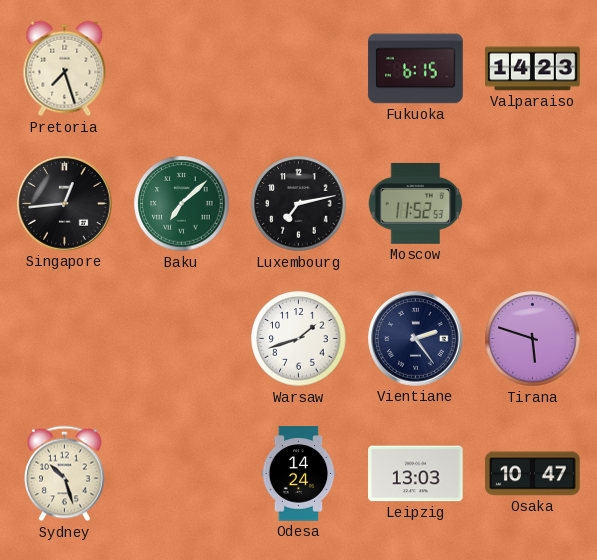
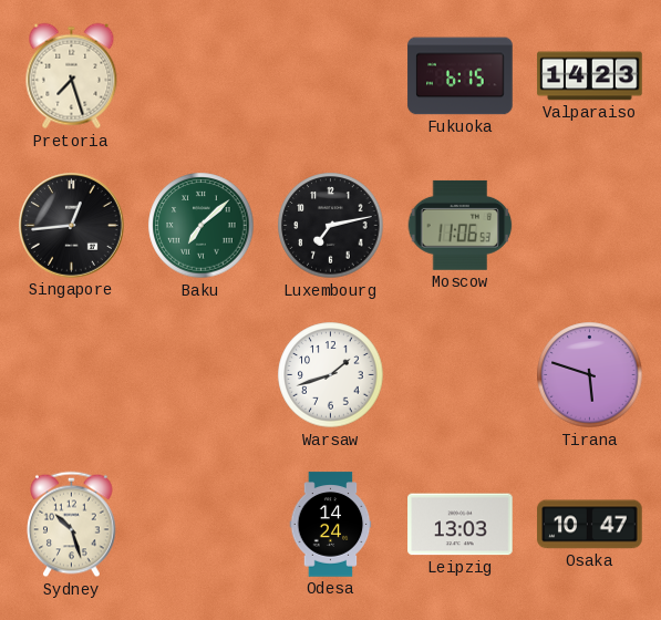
Moscow: 11:52 -> 11:06 (461, 225)
Vientiane: 2:24 -> none (416, 339)
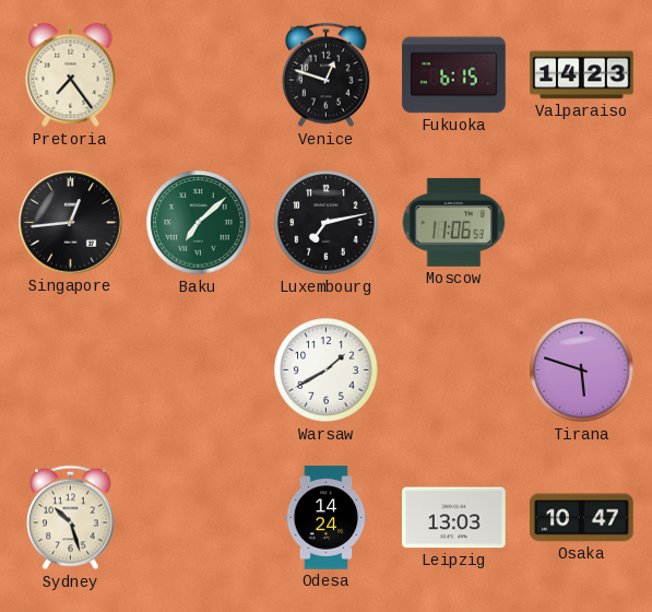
Pretoria: 7:27 -> 7:24 (71, 75)
Venice: none -> 12:48 (327, 75)
Warsaw: 1:42 -> 1:40 (327, 370)
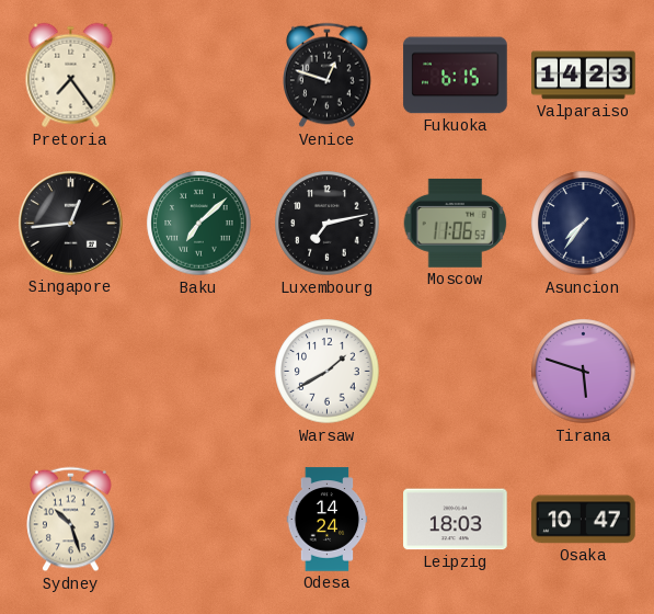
Asuncion: none -> 7:36 (584, 224)
Leipzig: 13:03 -> 18:03 (456, 520)
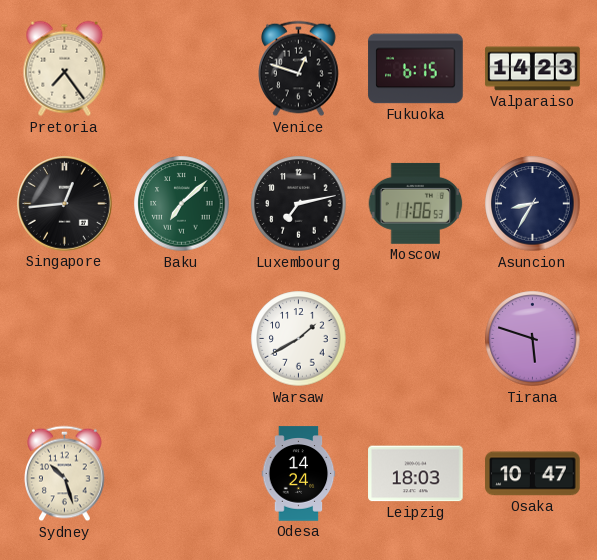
Asuncion: 7:36 -> 8:35 (533, 204)
